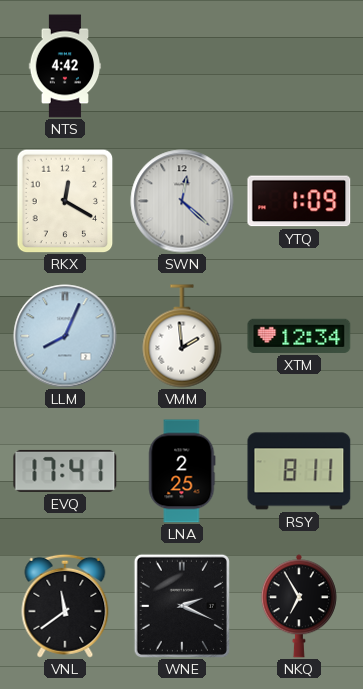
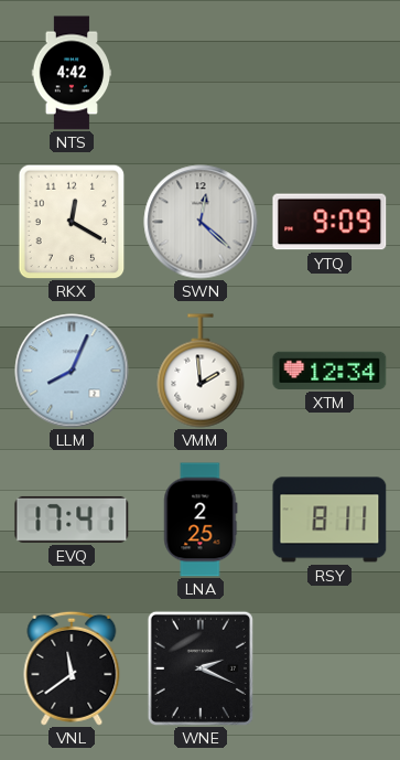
YTQ: 1:09 -> 9:09 (329, 222)
NKQ: 6:55 -> none (299, 606)
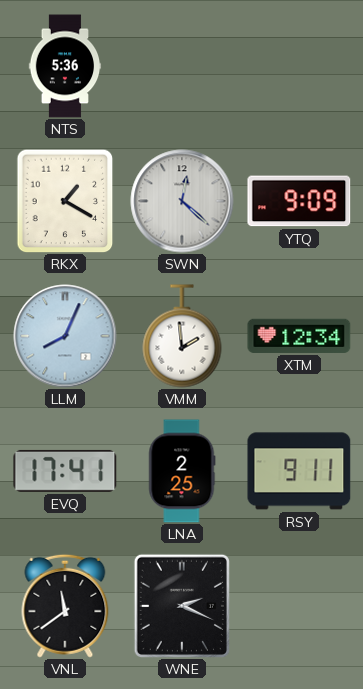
NTS: 4:42 -> 5:36 (65, 66)
RKX: 12:20 -> 1:20 (65, 201)
RSY: 8:11 -> 9:11 (299, 471)
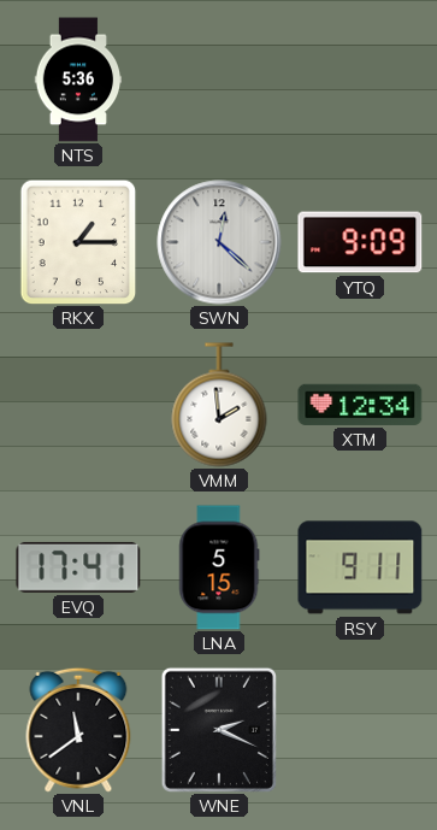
RKX: 1:20 -> 1:15 (78, 242)
LLM: 8:04 -> none (65, 336)
LNA: 2:25 -> 5:15 (219, 567)
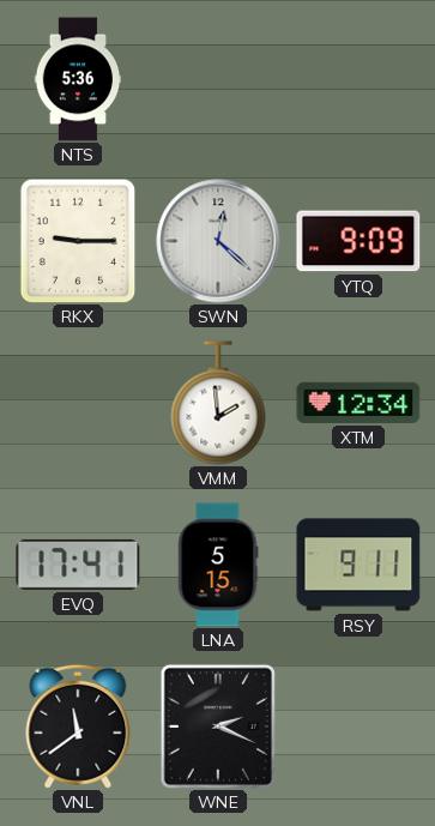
RKX: 1:15 -> 9:15 (78, 241)
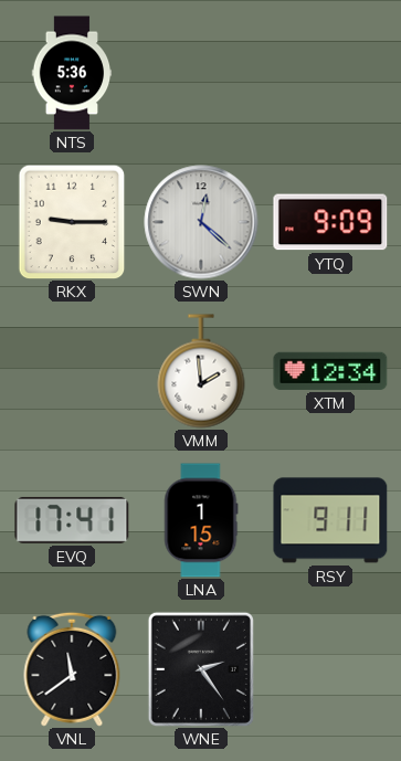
LNA: 5:15 -> 1:15 (201, 520)
WNE: 2:19 -> 2:24 (201, 669)
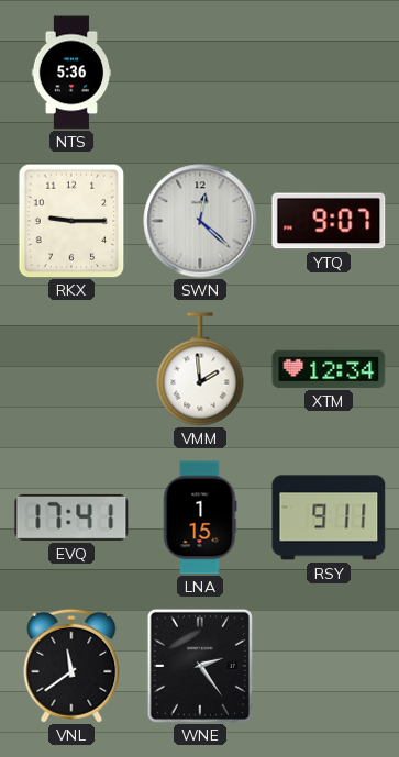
YTQ: 9:09 -> 9:07 (329, 221)
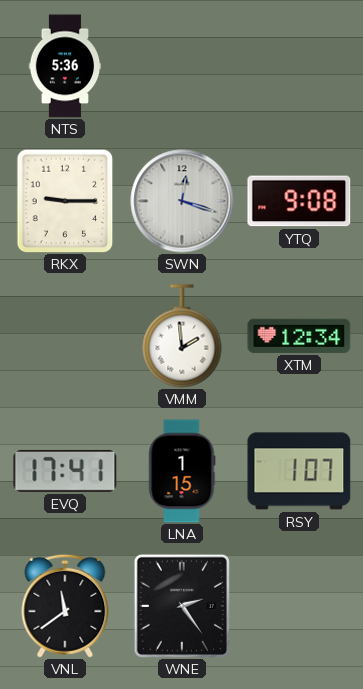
SWN: 12:22 -> 12:18 (182, 201)
YTQ: 9:07 -> 9:08 (299, 201)
RSY: 9:11 -> 1:07 (299, 471)
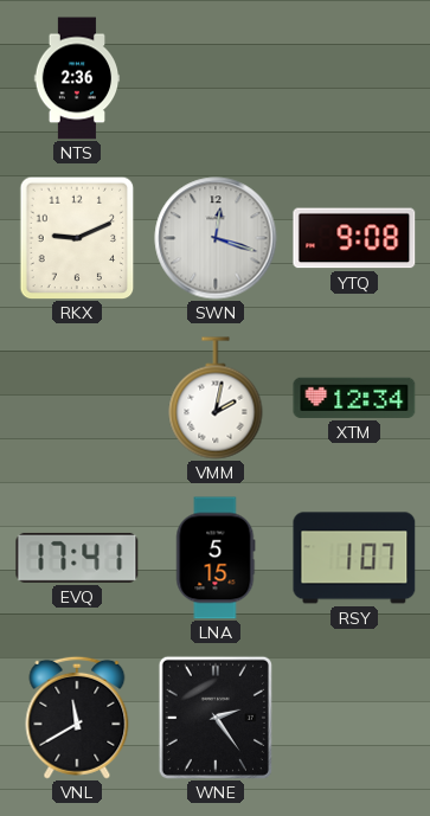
NTS: 5:36 -> 2:36 (77, 78)
RKX: 9:15 -> 9:11 (77, 238)
VMM: 1:59 -> 2:02 (216, 398)
LNA: 1:15 -> 5:15 (216, 558)
VNL: 11:39 -> 11:40 (77, 718)
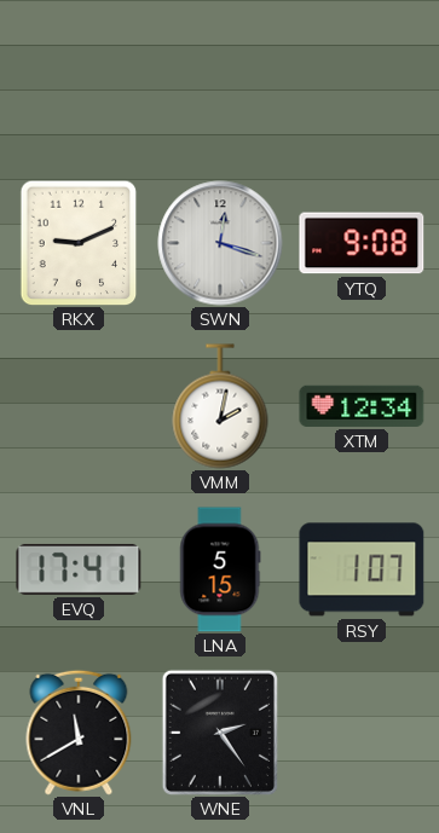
NTS: 2:36 -> none (77, 78)
